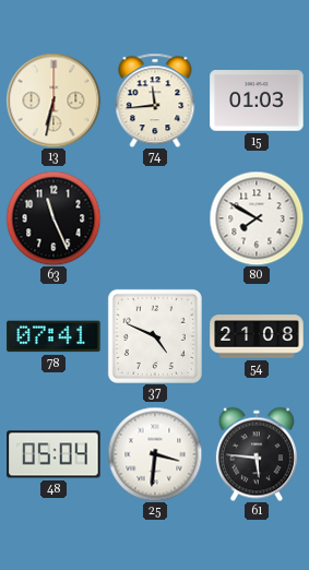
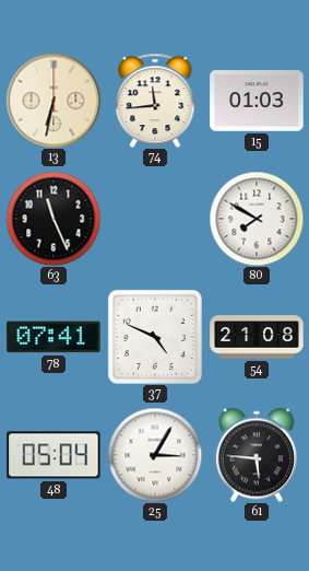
25: 3:31 -> 3:05 (155, 455)
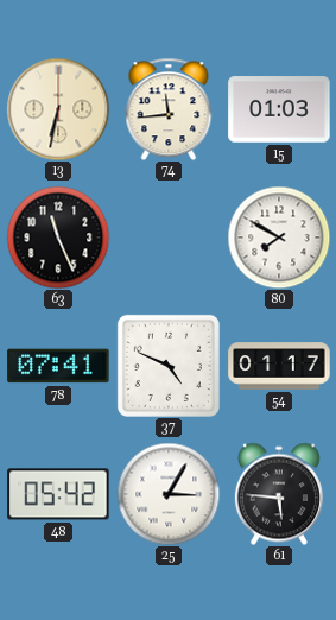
54: 21:08 -> 01:17 (279, 366)
48: 05:04 -> 05:42 (58, 494)
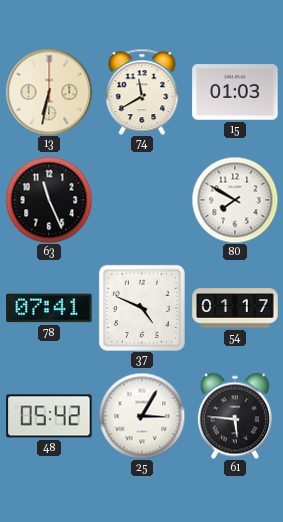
74: 11:44 -> 11:40 (142, 92)
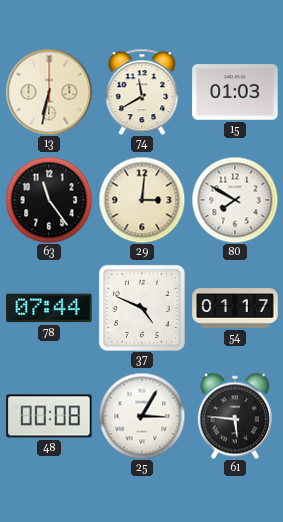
63: 11:26 -> 11:24 (49, 200)
29: none -> 3:01 (142, 200)
78: 07:41 -> 07:44 (49, 308)
48: 05:42 -> 00:08 (49, 416)
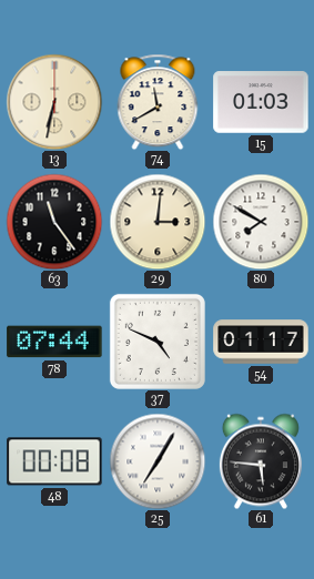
25: 3:05 -> 7:05 (158, 461)
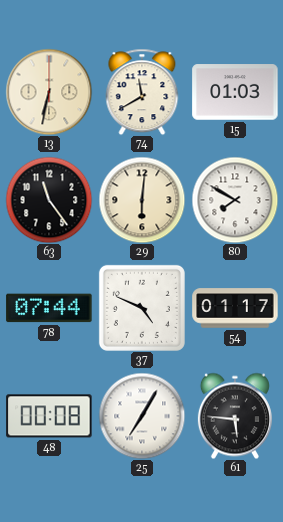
29: 3:01 -> 6:01 (142, 200)
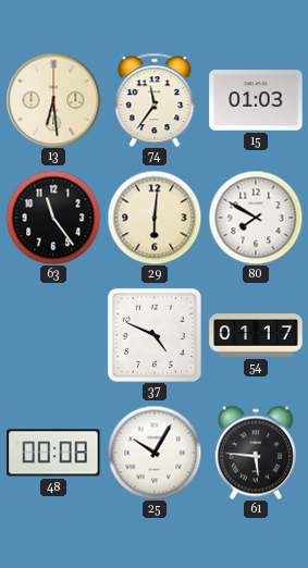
13: 6:32 -> 6:29 (53, 100)
74: 11:40 -> 11:36 (155, 100)
78: 07:44 -> none (49, 308)
25: 7:05 -> 10:05 (155, 453)
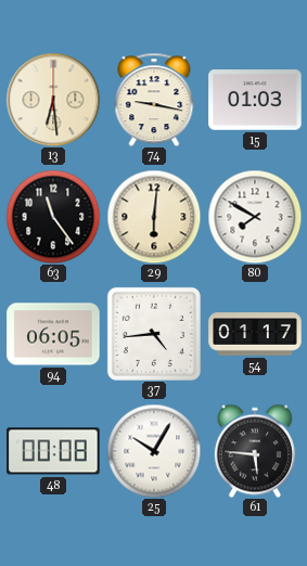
74: 11:36 -> 9:17 (154, 100)
94: none -> 06:05 (53, 334)
37: 4:49 -> 4:44 (154, 334)
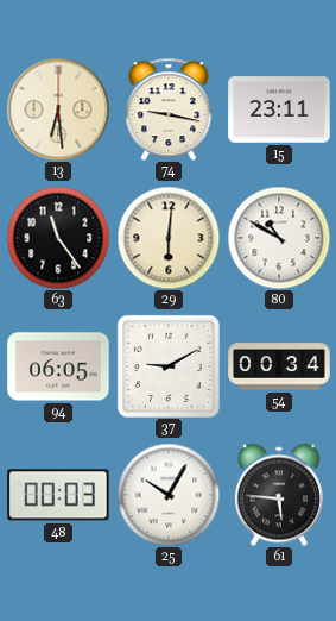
15: 01:03 -> 23:11 (279, 109)
80: 7:50 -> 10:50 (279, 238)
37: 4:44 -> 9:10 (169, 366)
54: 01:17 -> 00:34 (279, 366)
48: 00:08 -> 00:03 (58, 495)
